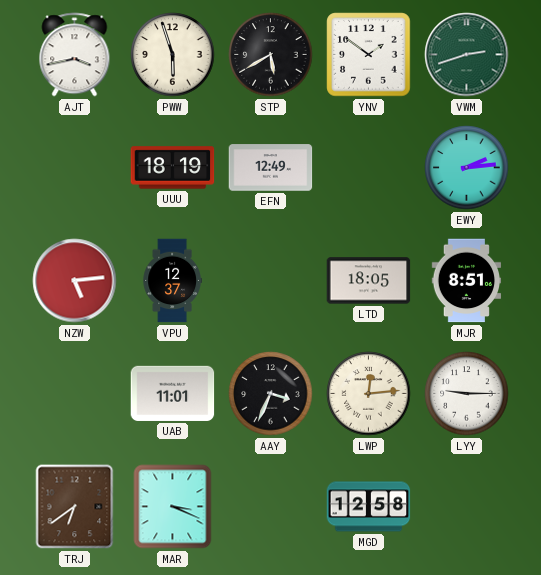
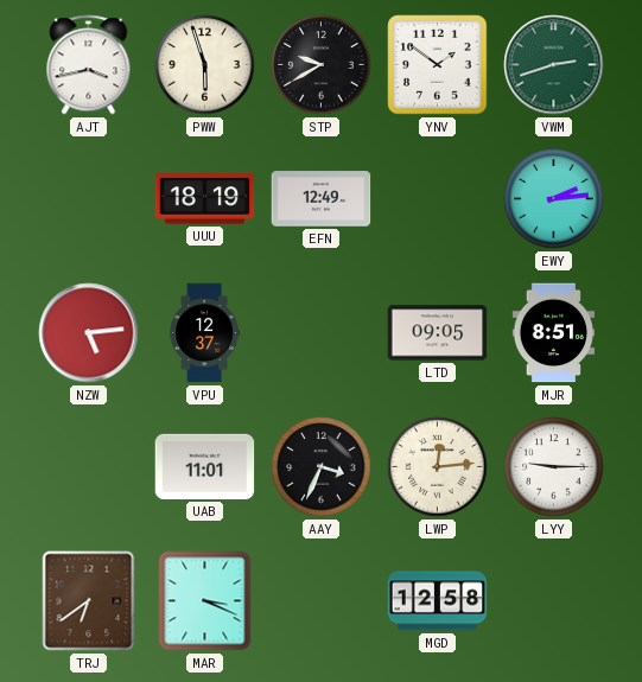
STP: 5:40 -> 9:40 (322, 65)
LTD: 18:05 -> 09:05 (438, 333)
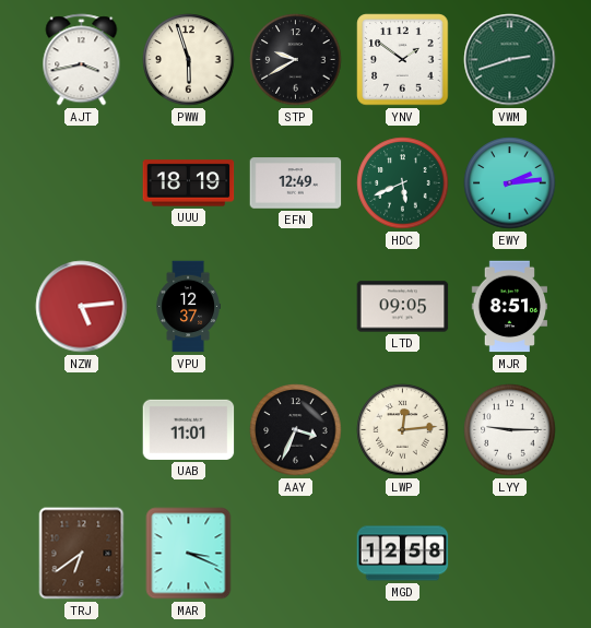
HDC: none -> 5:41 (403, 183)
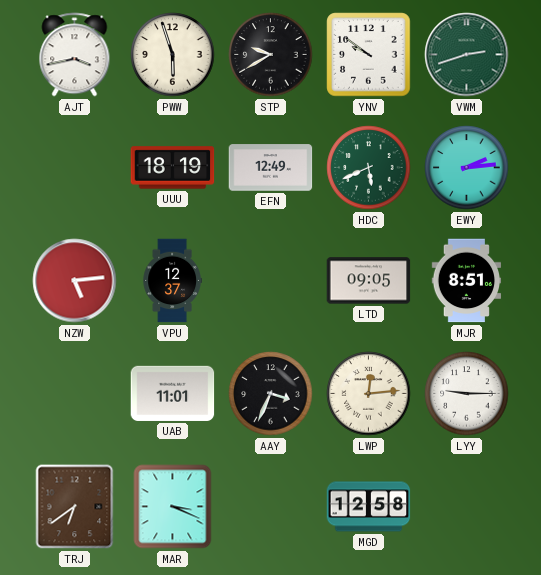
YNV: 1:51 -> 9:51 (369, 55)
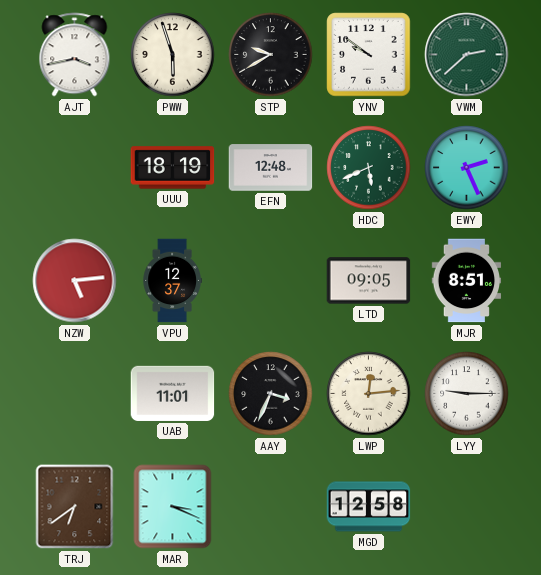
VWM: 2:42 -> 2:38 (467, 55)
EFN: 12:49 -> 12:48 (271, 168)
EWY: 2:14 -> 2:26 (467, 168)
